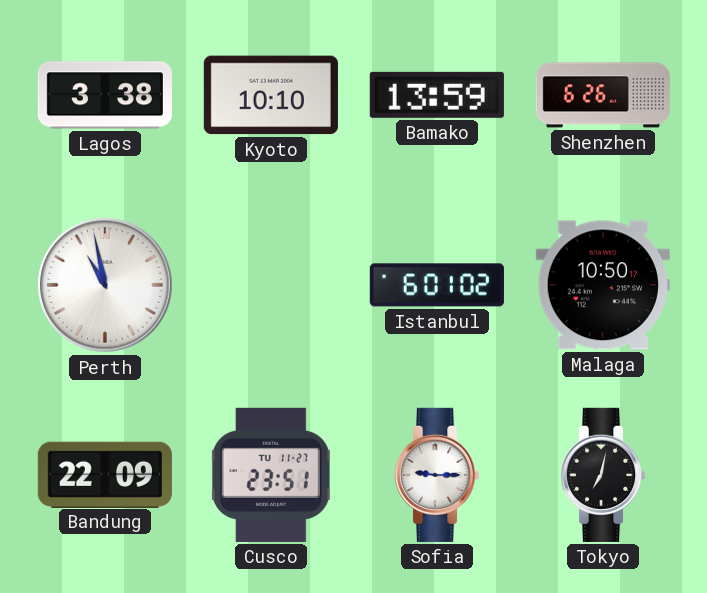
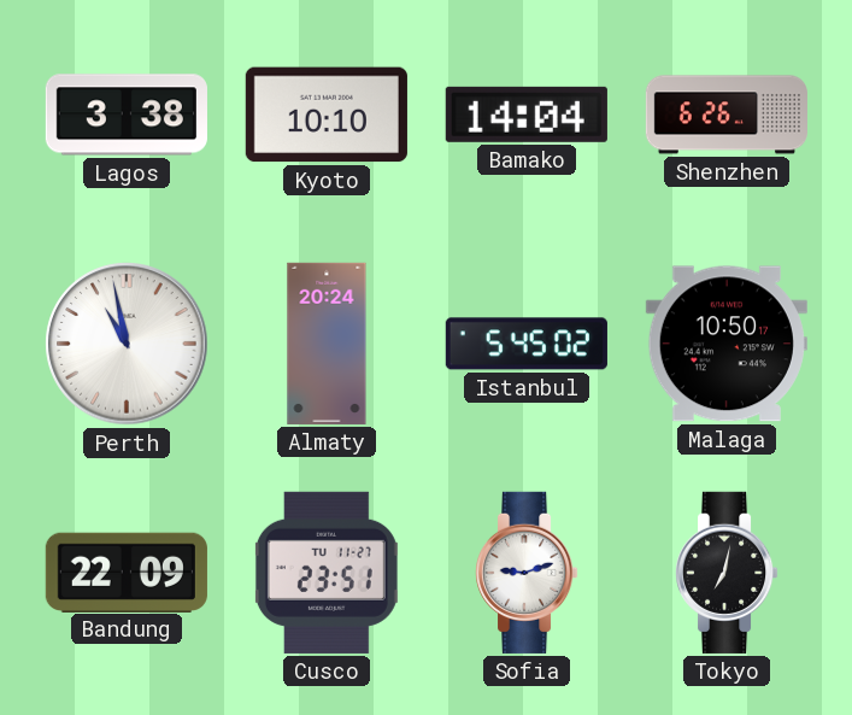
Bamako: 13:59 -> 14:04 (527, 115)
Almaty: none -> 20:24 (327, 344)
Istanbul: 6:01 -> 5:45 (527, 344)
Sofia: 9:15 -> 9:12 (528, 573)
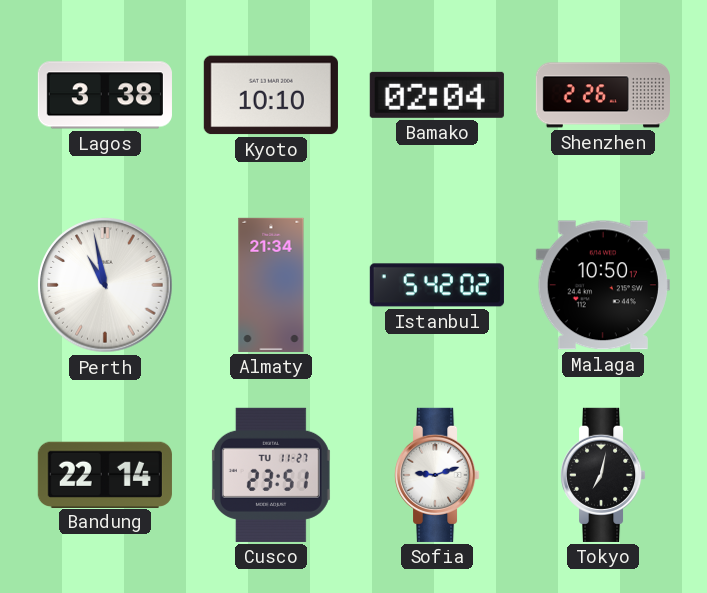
Bamako: 14:04 -> 02:04 (437, 95)
Shenzhen: 6:26 -> 2:26 (603, 95)
Almaty: 20:24 -> 21:34 (271, 285)
Istanbul: 5:45 -> 5:42 (437, 285)
Bandung: 22:09 -> 22:14 (105, 474)
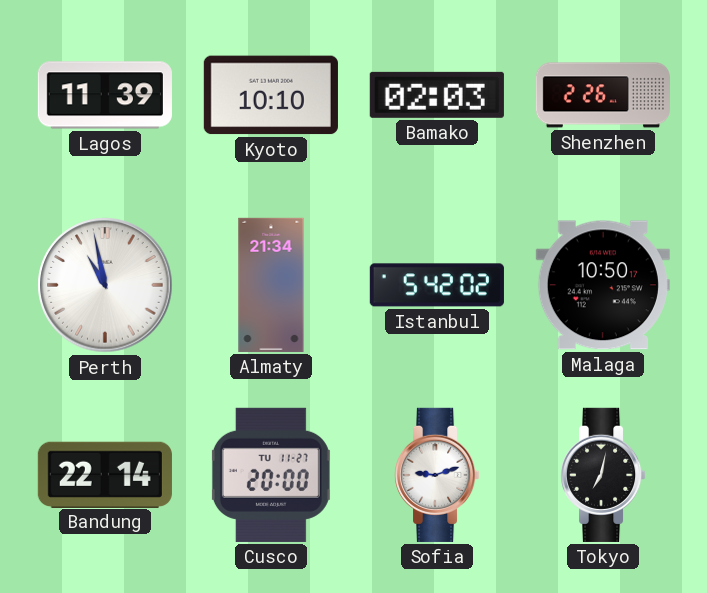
Lagos: 3:38 -> 11:39 (105, 95)
Bamako: 02:04 -> 02:03 (437, 95)
Cusco: 23:51 -> 20:00 (271, 475)
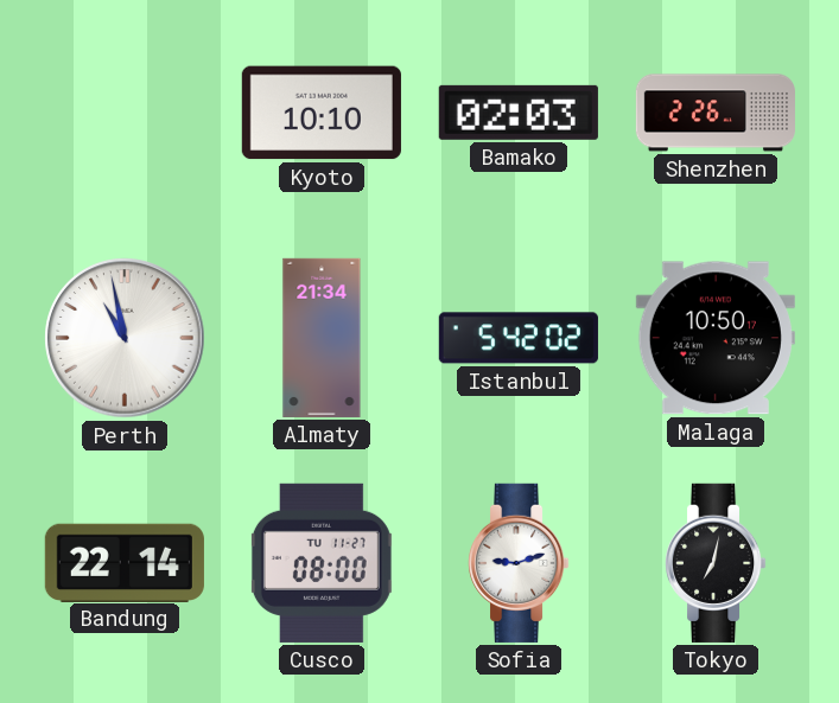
Lagos: 11:39 -> none (105, 95)
Cusco: 20:00 -> 08:00 (322, 563)
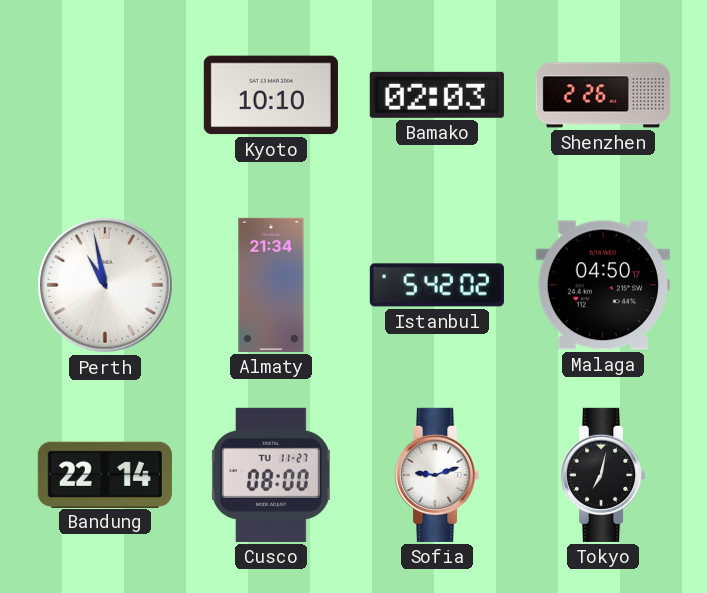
Malaga: 10:50 -> 04:50 (603, 285)
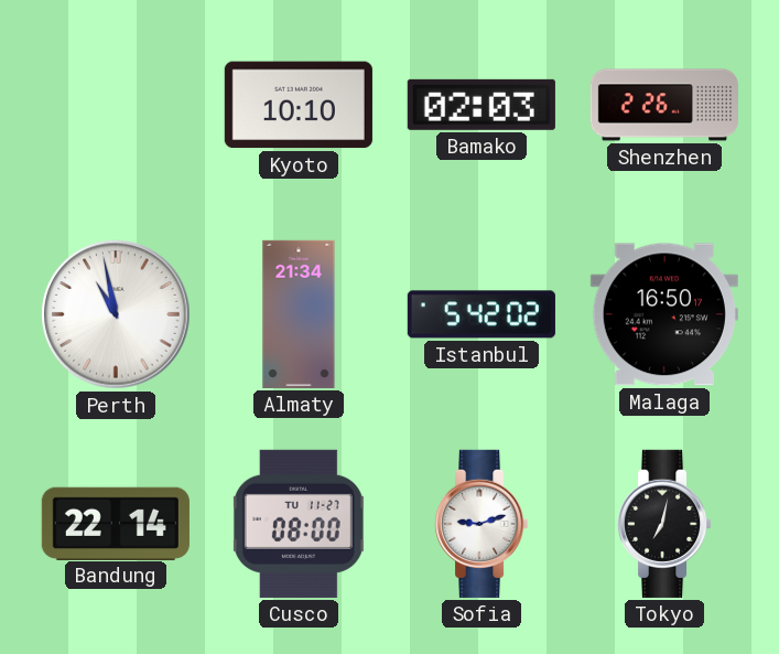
Malaga: 04:50 -> 16:50 (664, 314)
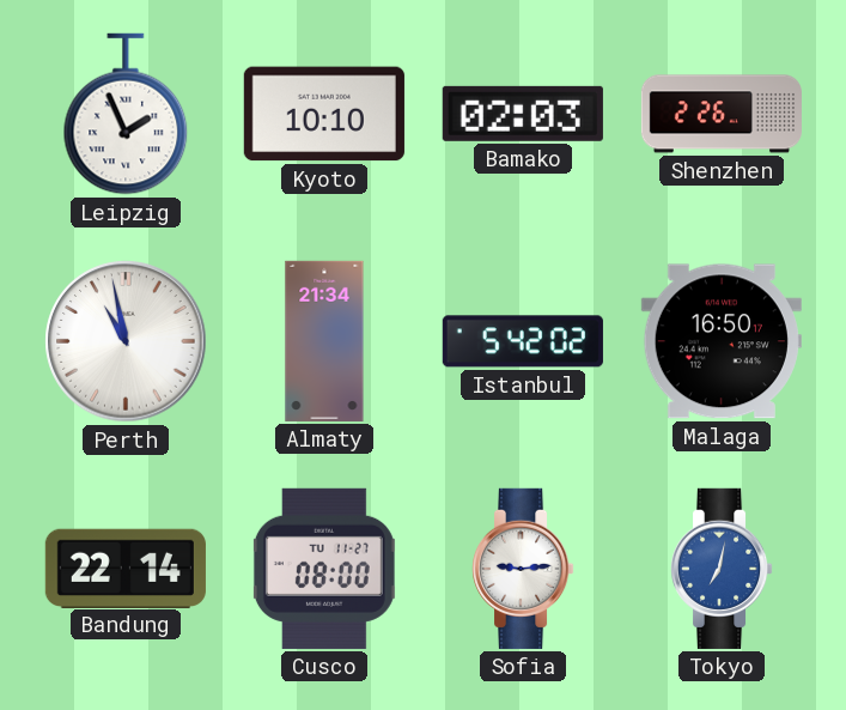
Leipzig: none -> 1:56 (126, 114)
Sofia: 9:12 -> 9:14 (524, 569)
Tokyo dial: black -> blue (723, 569)
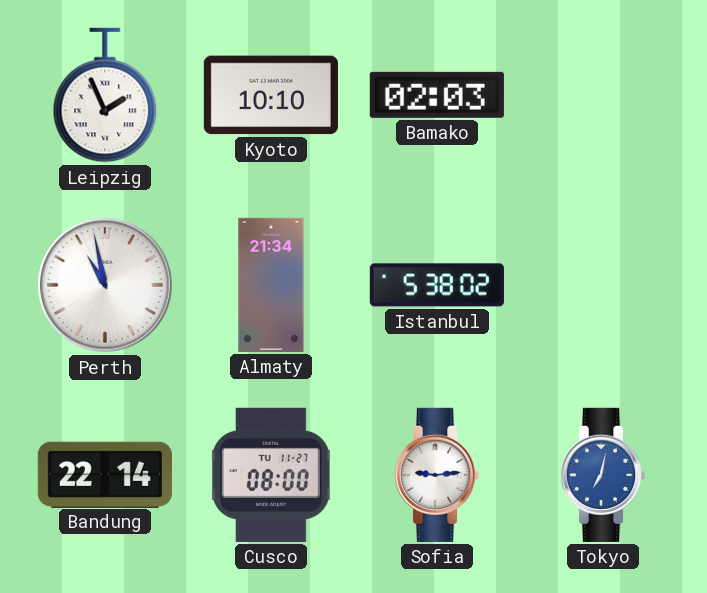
Shenzhen: 2:26 -> none (722, 114)
Istanbul: 5:42 -> 5:38 (437, 285)
Malaga: 16:50 -> none (722, 341)
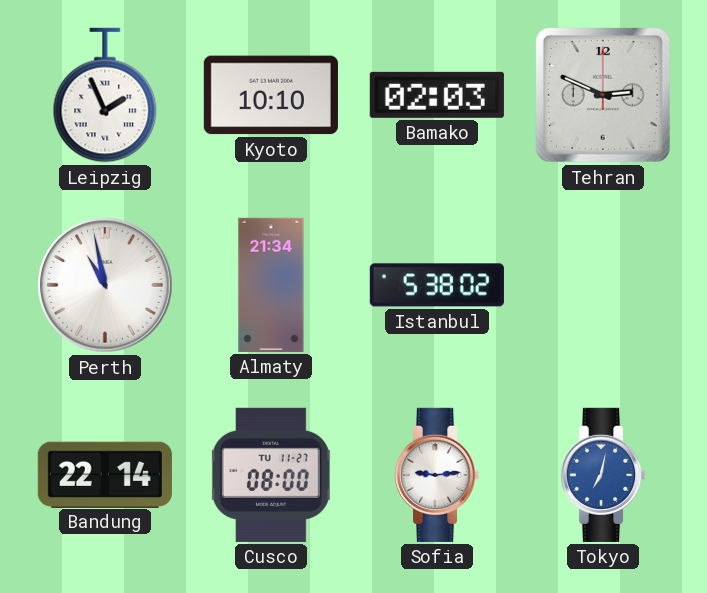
Tehran: none -> 2:49 (603, 95)
